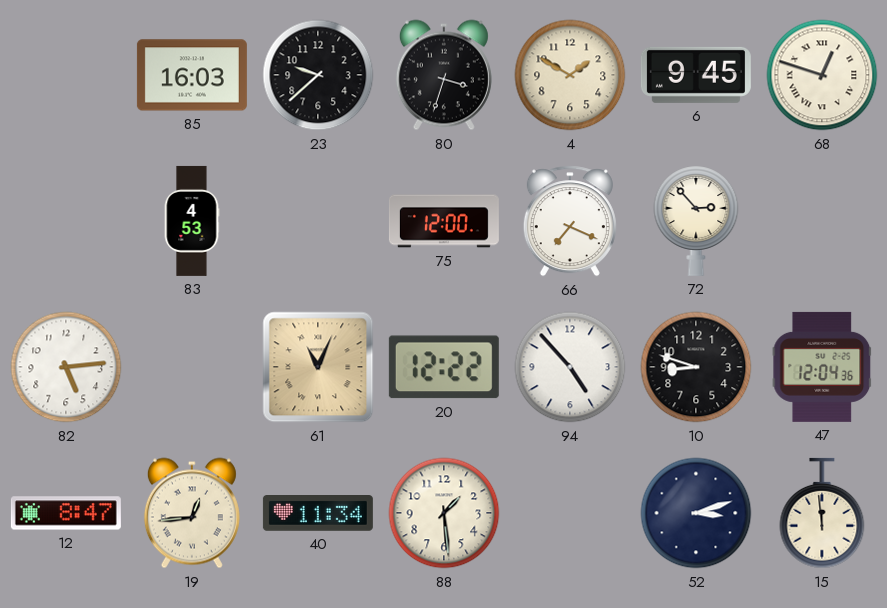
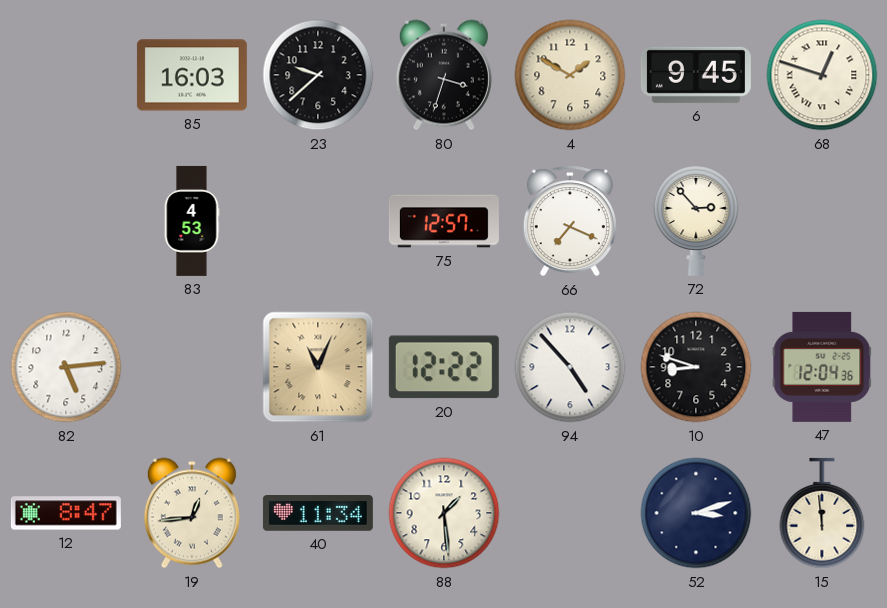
75: 12:00 -> 12:57 (444, 221)
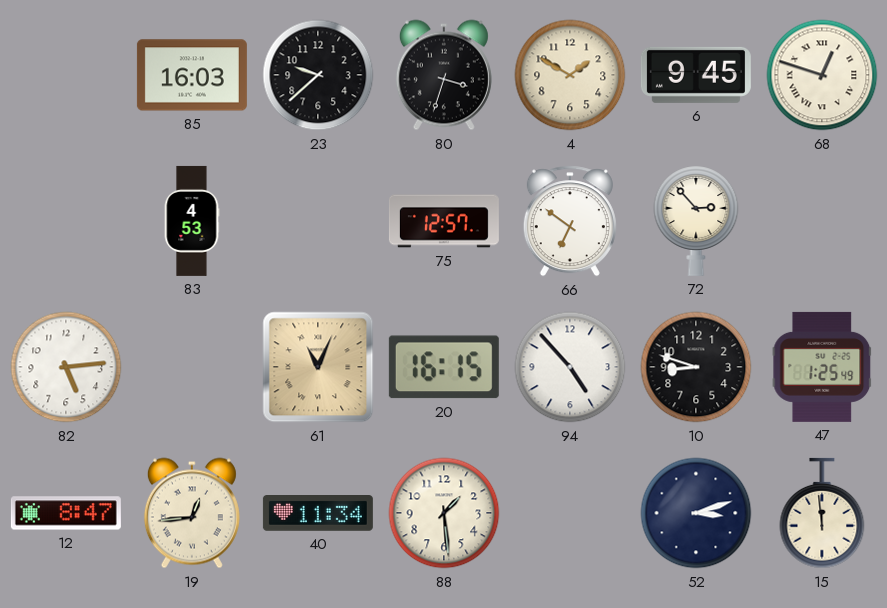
66: 7:19 -> 6:51 (570, 221)
20: 12:22 -> 16:15 (444, 367)
47: 12:04 -> 1:25 (822, 367)
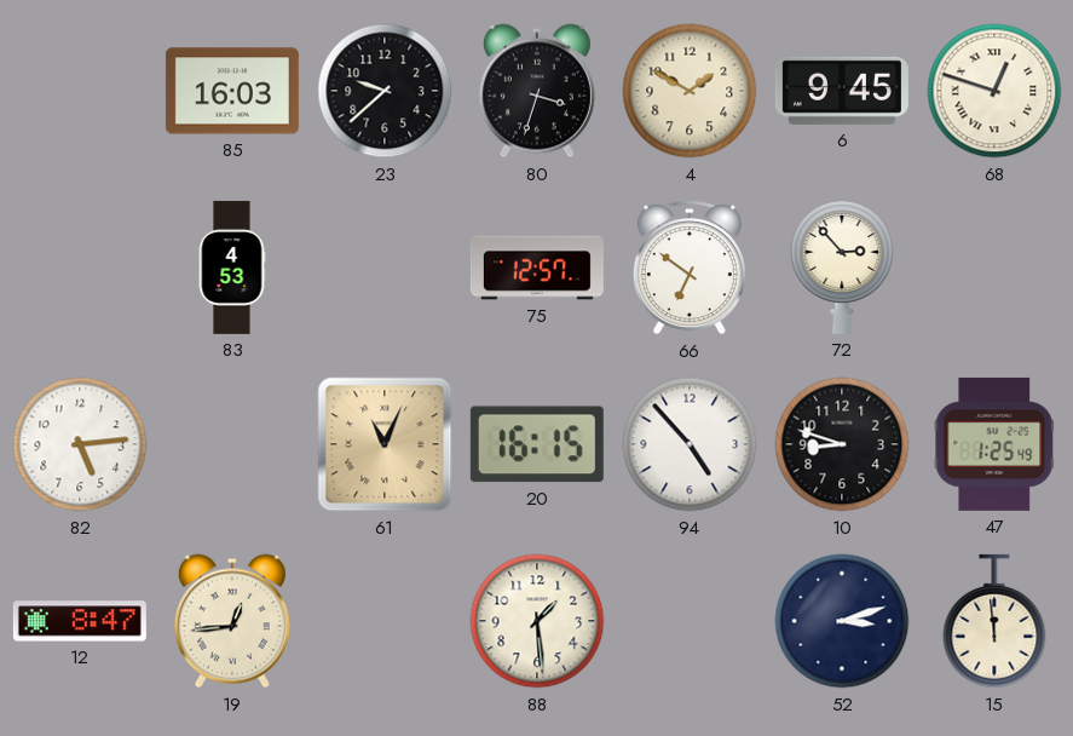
40: 11:34 -> none (318, 514)
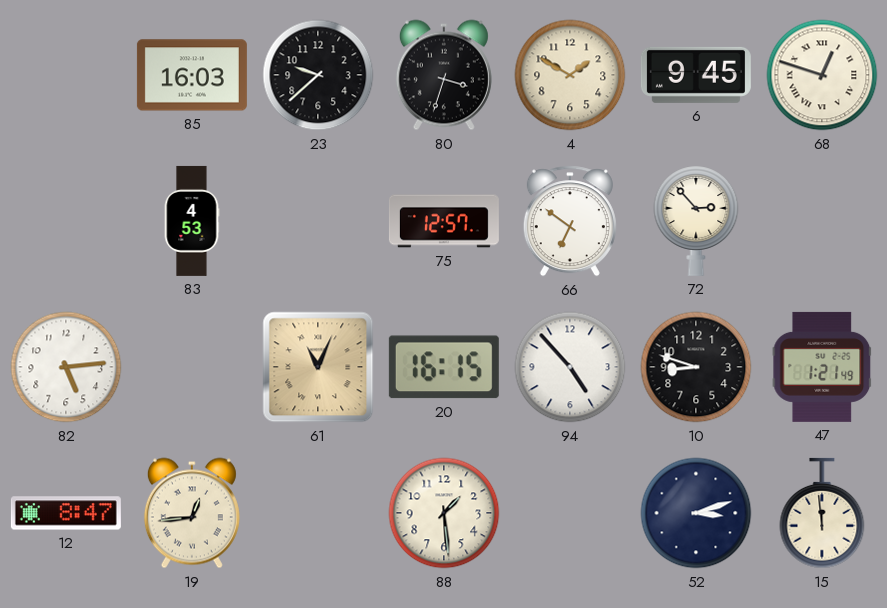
47: 1:25 -> 1:21 (822, 367)
